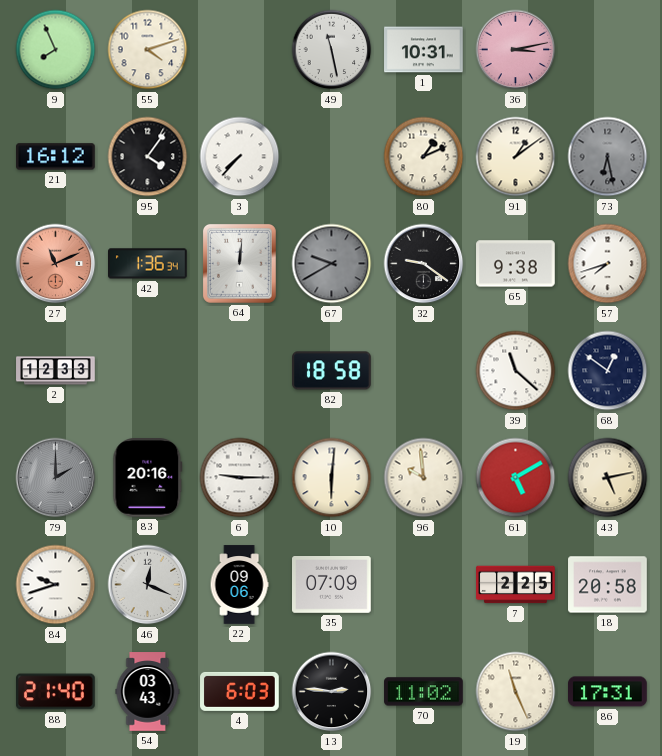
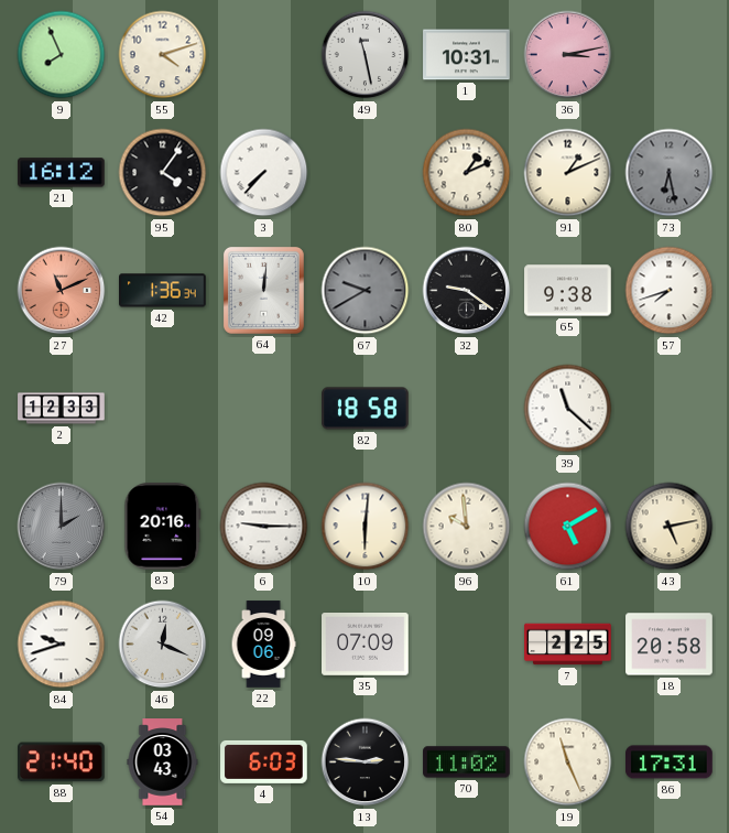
91: 1:09 -> 1:11 (568, 173)
68: 12:51 -> none (608, 371)
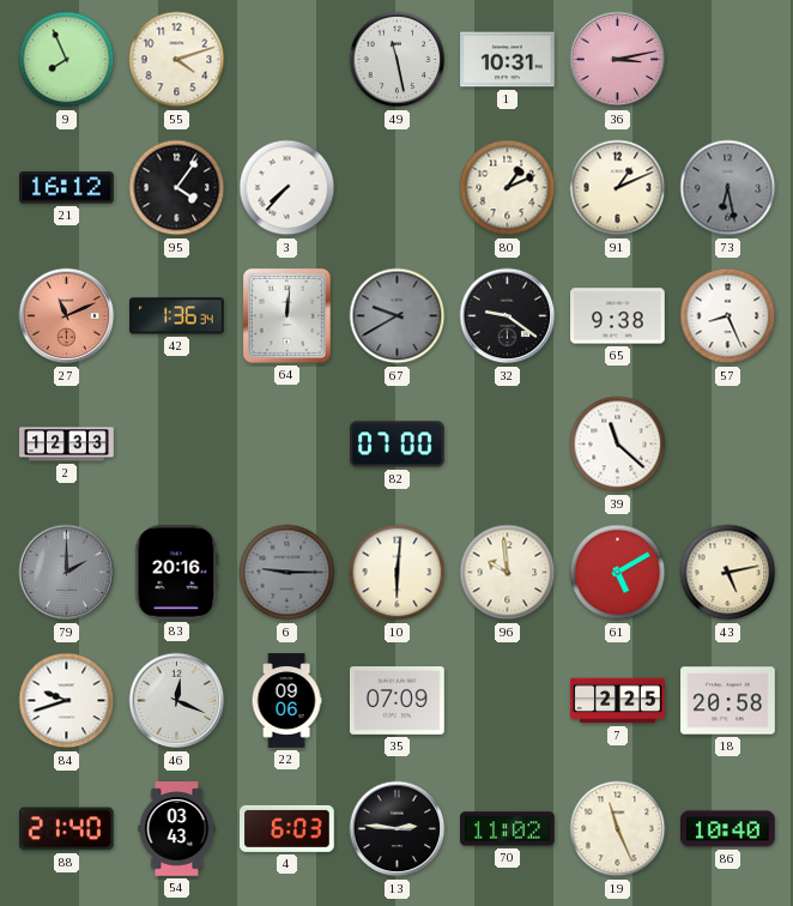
57: 7:42 -> 8:26 (728, 316)
82: 18:58 -> 07:00 (398, 445)
6 dial: white -> grey (287, 573)
86: 17:31 -> 10:40 (728, 829)
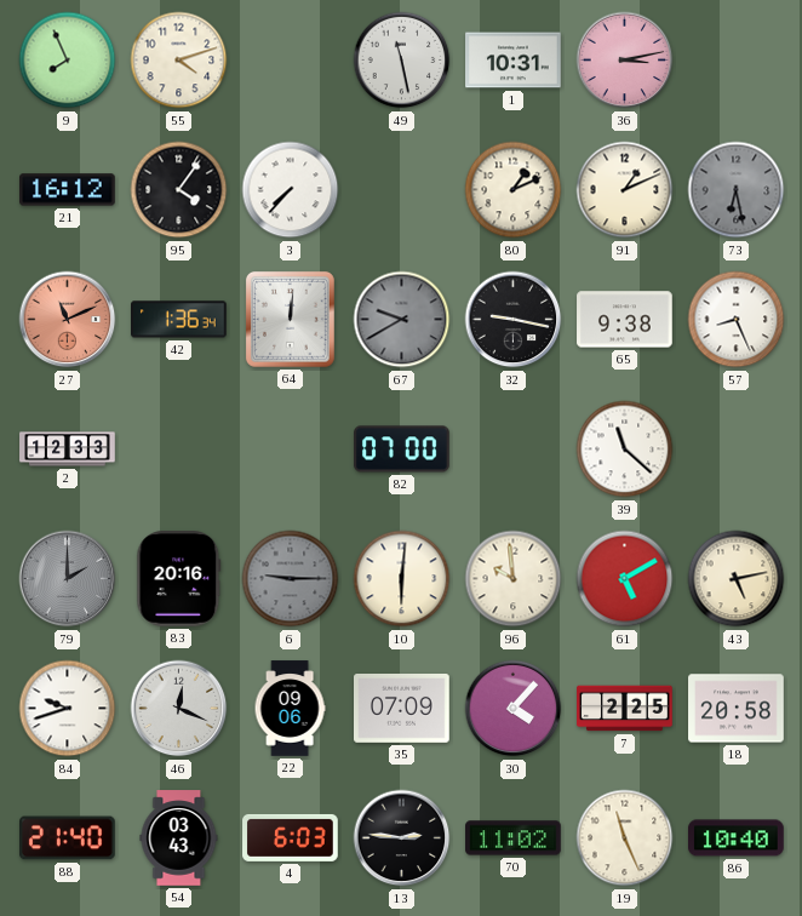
32: 9:21 -> 9:17 (514, 320)
30: none -> 4:07 (514, 709)
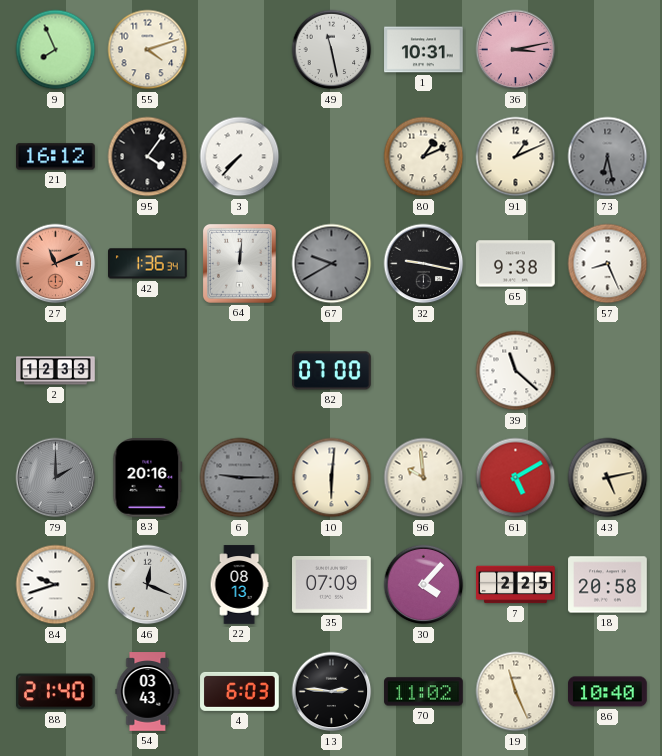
22: 09:06 -> 08:13 (239, 585)
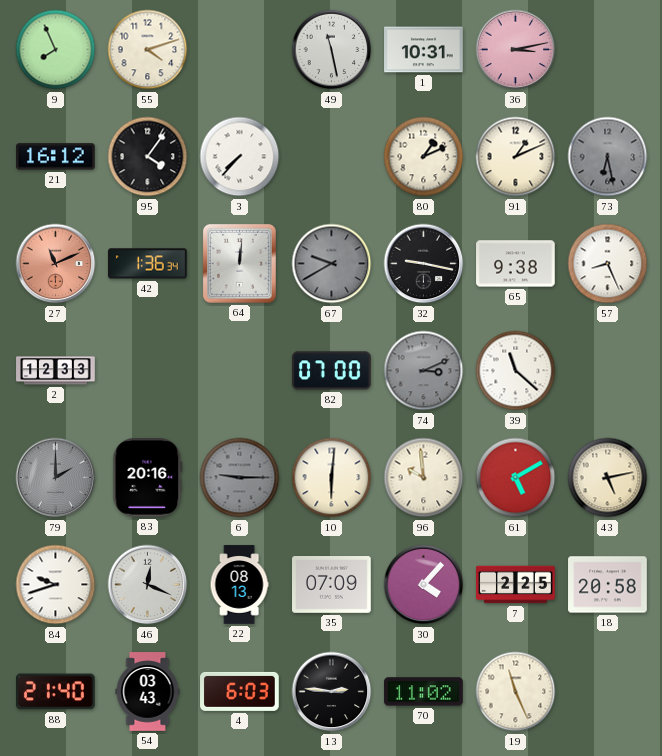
74: none -> 3:11 (424, 371)
86: 10:40 -> none (608, 692)
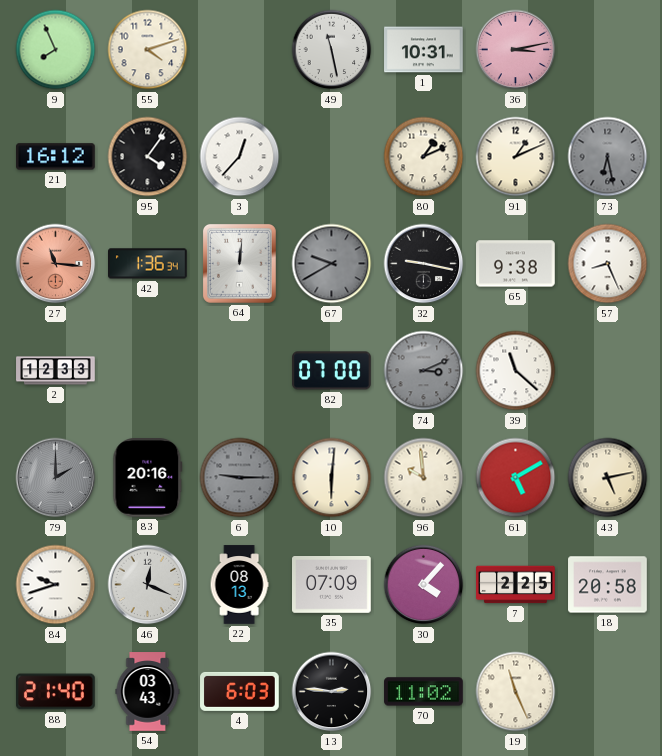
3: 7:37 -> 12:37 (240, 157)
27: 11:11 -> 11:16 (56, 264)
